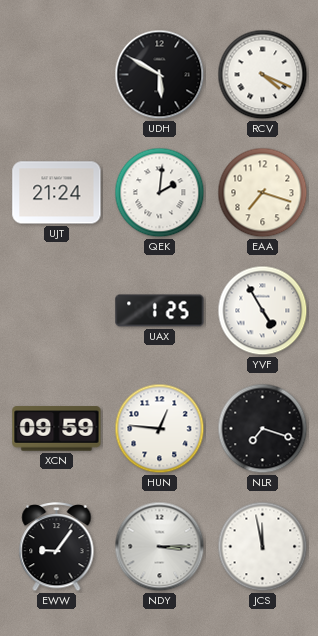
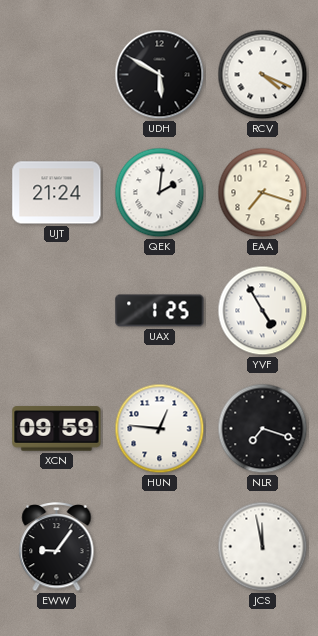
NDY: 3:15 -> none (160, 547)
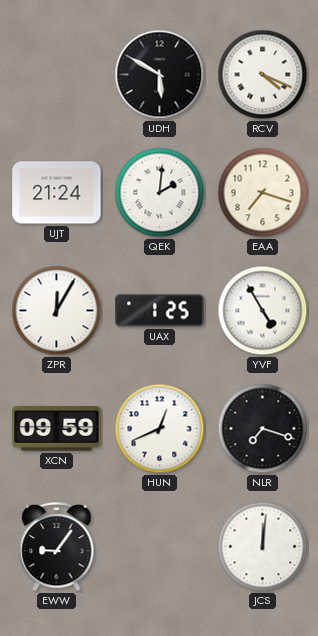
ZPR: none -> 12:05 (57, 311)
HUN: 12:46 -> 12:41 (160, 429)
JCS: 11:58 -> 12:01 (263, 547)
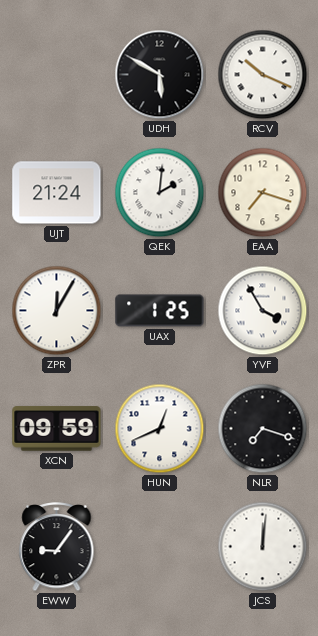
RCV: 4:19 -> 10:19 (263, 75)
YVF: 4:55 -> 3:55 (263, 311)
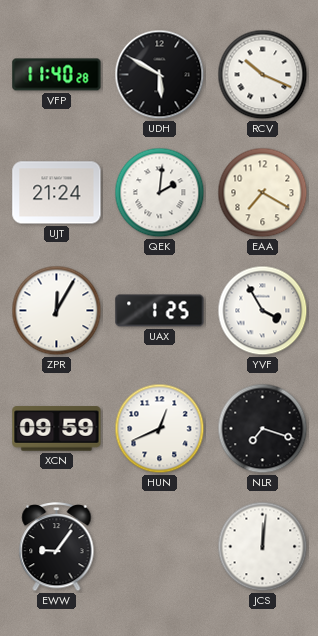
VFP: none -> 11:40 (57, 75)
EAA: 7:18 -> 7:20 (263, 193)
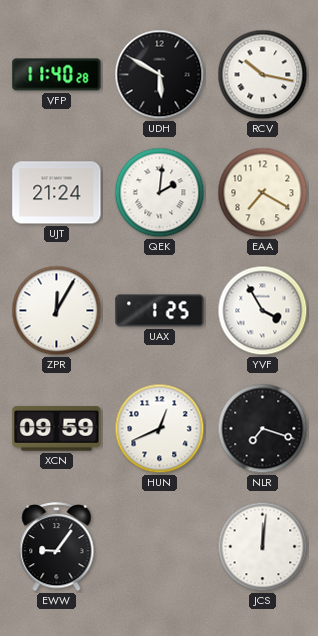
RCV: 10:19 -> 10:17 (263, 75)
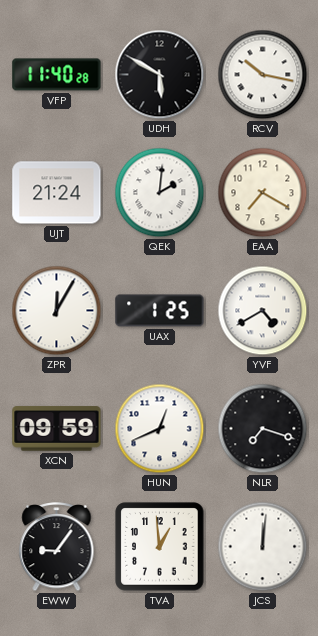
YVF: 3:55 -> 4:40 (263, 311)
TVA: none -> 12:59 (160, 547)
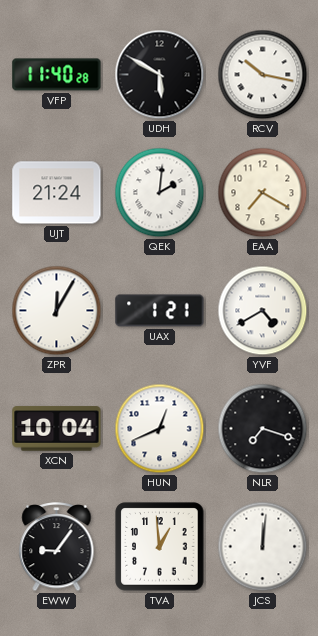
UAX: 1:25 -> 1:21 (160, 311)
XCN: 09:59 -> 10:04 (57, 429)
